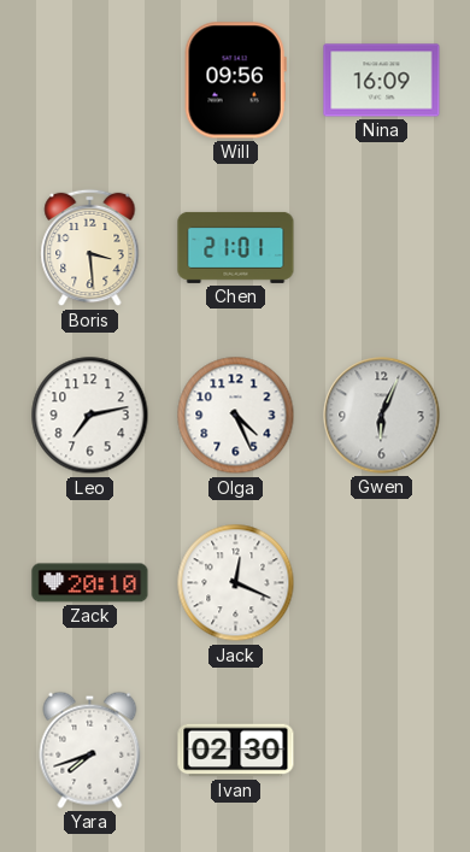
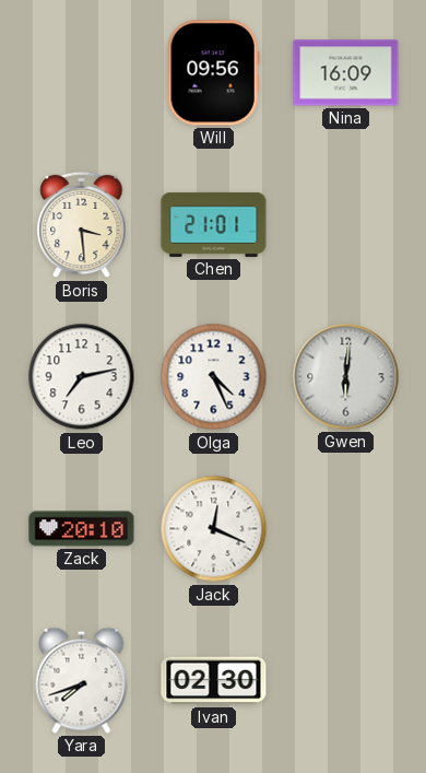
Gwen: 6:04 -> 6:01 (346, 377)
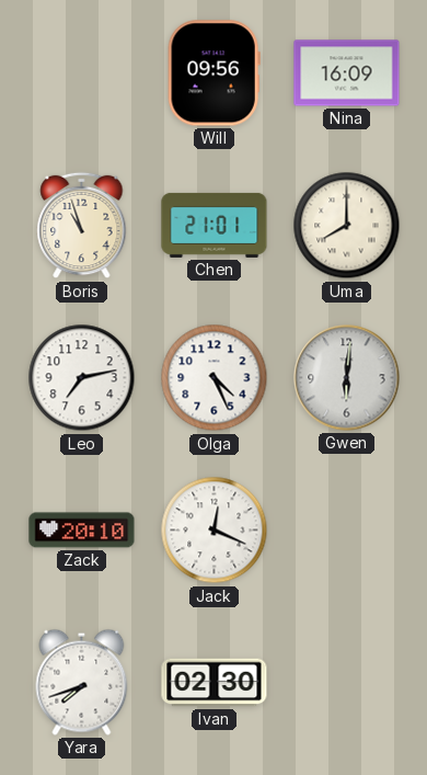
Boris: 3:29 -> 10:57 (82, 226)
Uma: none -> 8:00 (347, 226)
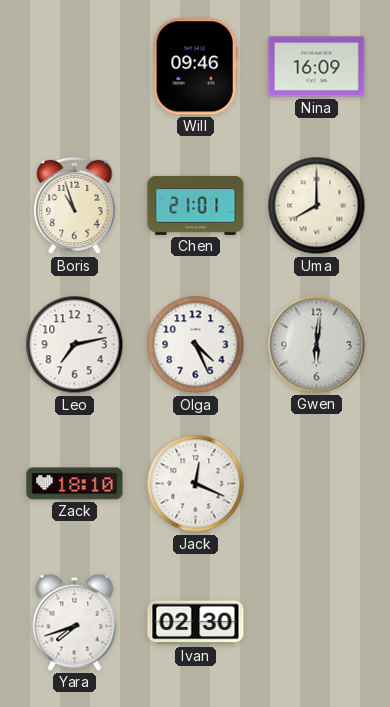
Will: 09:56 -> 09:46 (195, 67)
Zack: 20:10 -> 18:10 (75, 484)
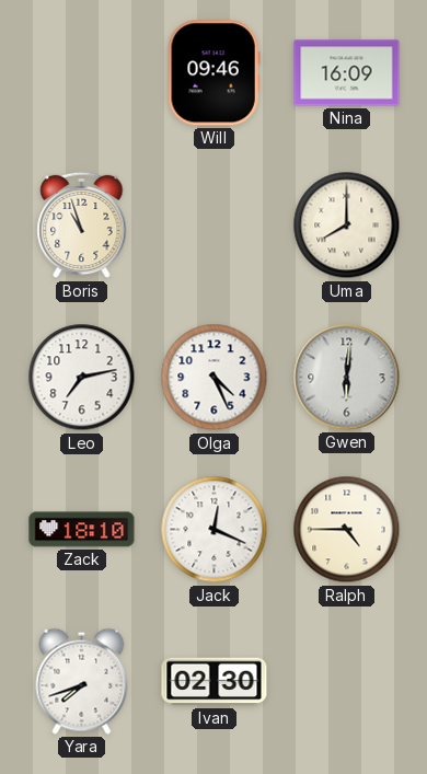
Chen: 21:01 -> none (196, 205)
Ralph: none -> 4:45 (347, 530)
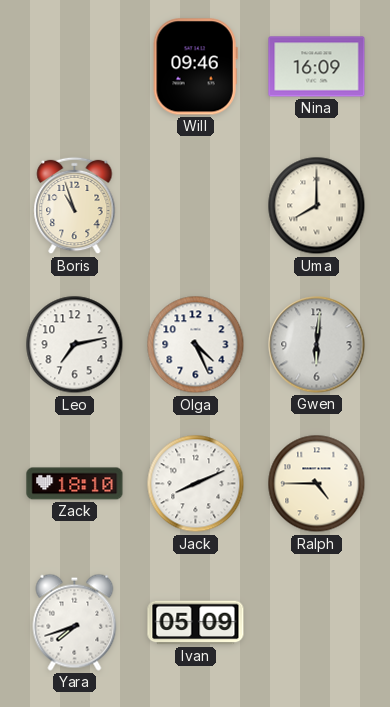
Jack: 12:19 -> 8:11 (196, 484)
Ivan: 02:30 -> 05:09 (196, 623)
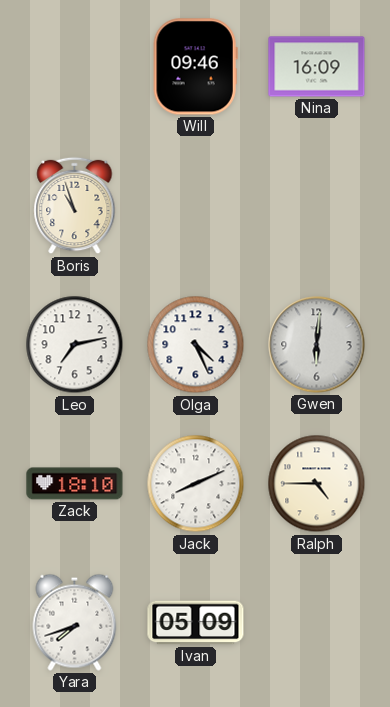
Uma: 8:00 -> none (317, 206)
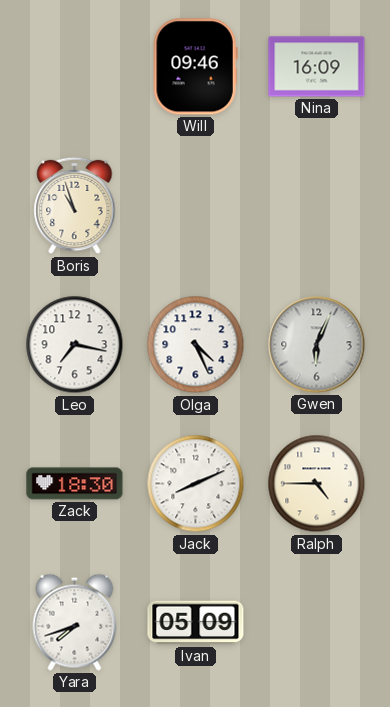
Leo: 7:13 -> 7:17 (75, 345)
Gwen: 6:01 -> 6:04 (317, 345)
Zack: 18:10 -> 18:30 (75, 484)
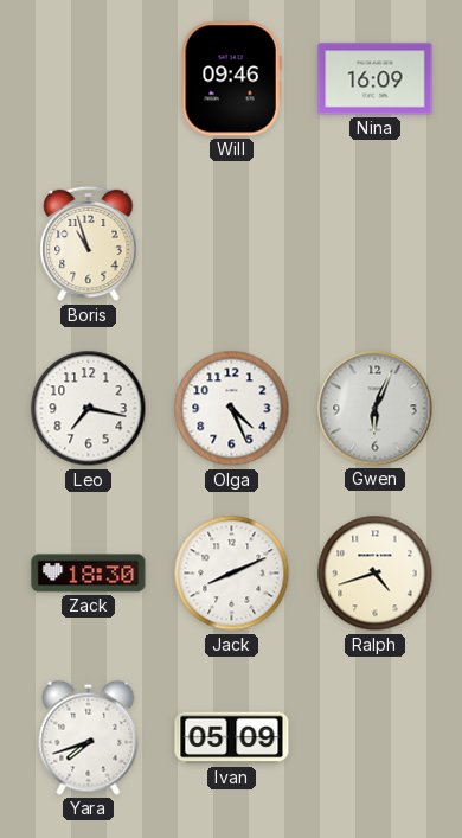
Ralph: 4:45 -> 4:42 (376, 574)
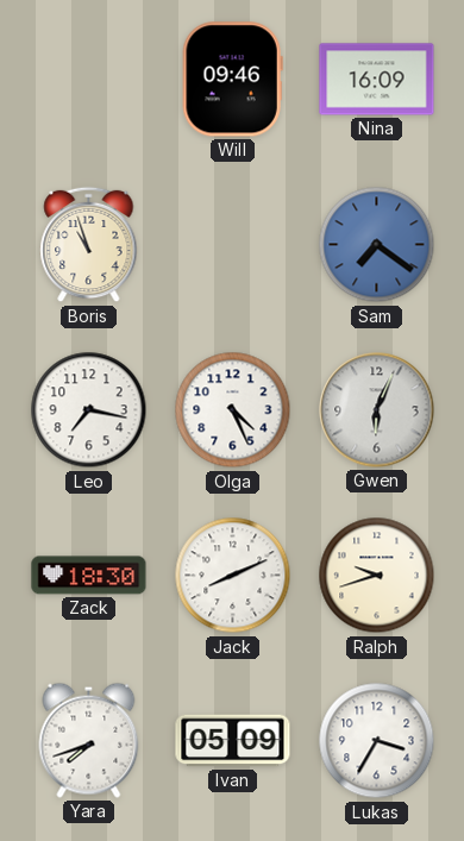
Sam: none -> 7:21 (377, 245)
Ralph: 4:42 -> 9:42 (377, 576)
Lukas: none -> 3:35 (377, 741)
